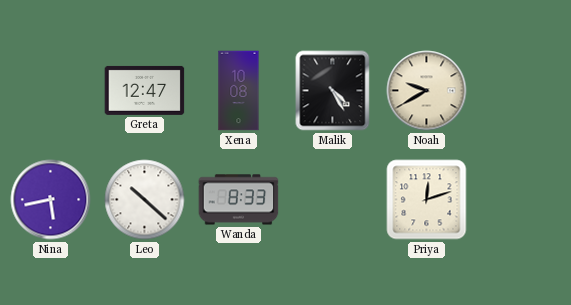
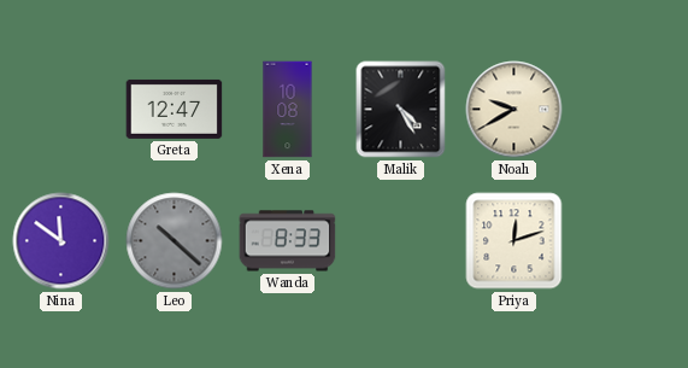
Nina: 5:43 -> 11:51 (61, 241)
Leo dial: white -> grey (175, 241)
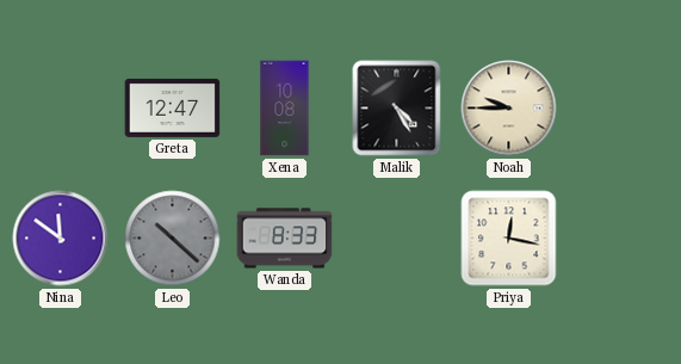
Noah: 9:40 -> 9:45 (509, 109)
Priya: 12:12 -> 12:17 (509, 239)
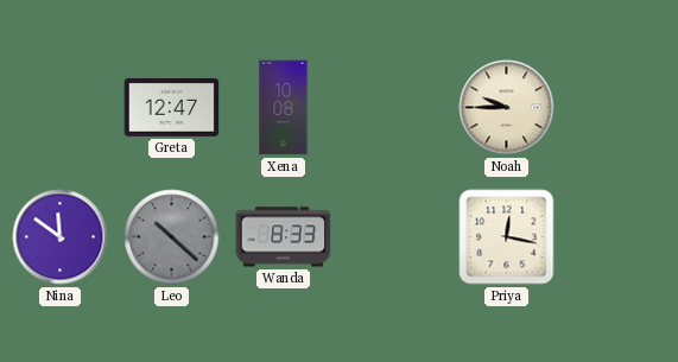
Malik: 4:25 -> none (397, 109)
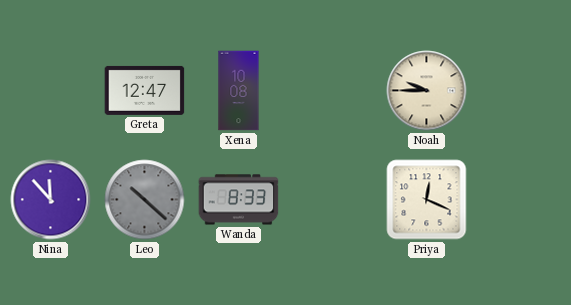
Nina: 11:51 -> 11:53 (51, 200)
Priya: 12:17 -> 12:19 (427, 200)
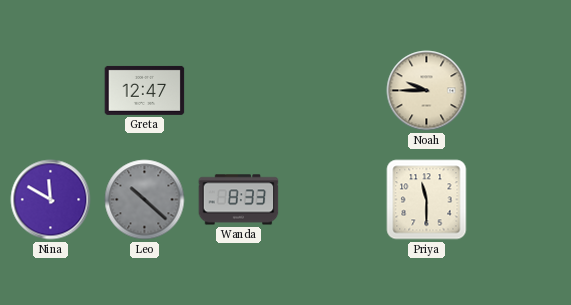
Xena: 10:08 -> none (239, 91)
Nina: 11:53 -> 11:50 (51, 200)
Priya: 12:19 -> 11:30 (427, 200)
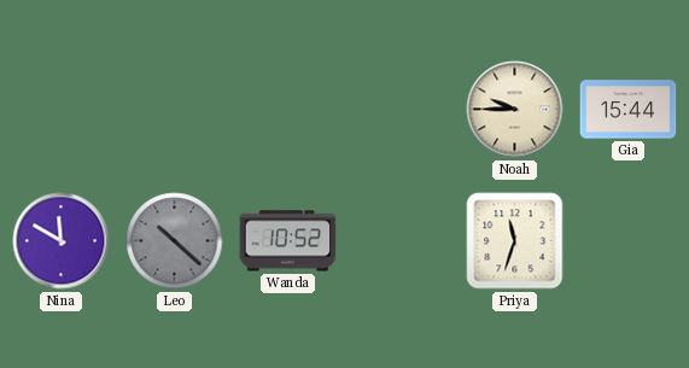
Greta: 12:47 -> none (145, 90)
Gia: none -> 15:44 (629, 110)
Wanda: 8:33 -> 10:52 (288, 241)
Priya: 11:30 -> 11:33 (515, 241)
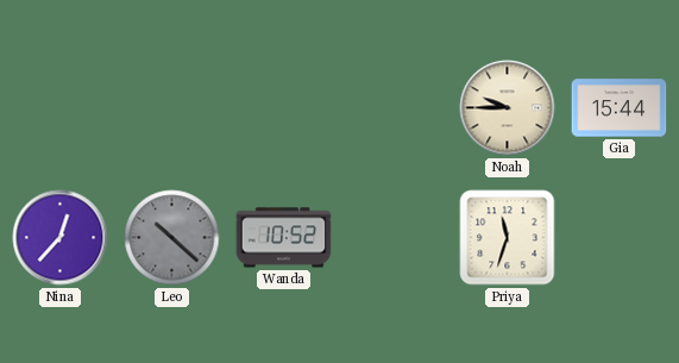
Nina: 11:50 -> 12:37 (61, 238)
